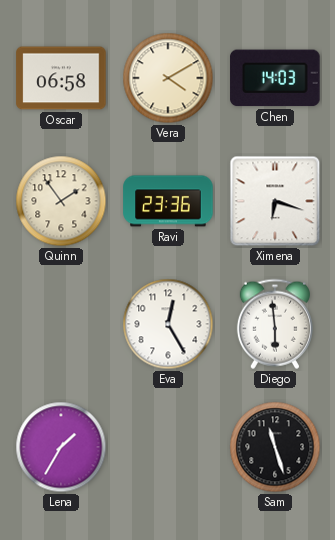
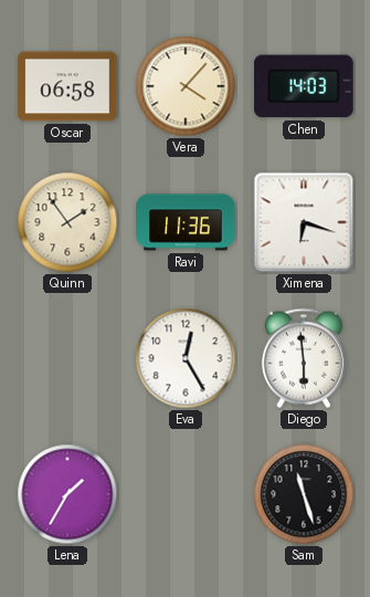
Vera: 4:10 -> 4:07 (186, 86)
Ravi: 23:36 -> 11:36 (186, 222)
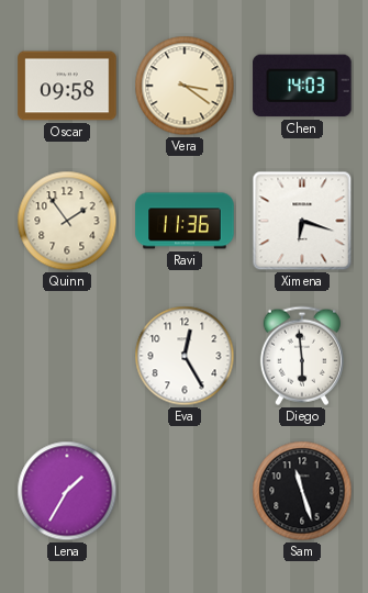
Oscar: 06:58 -> 09:58 (67, 86)
Vera: 4:07 -> 3:21 (185, 86)
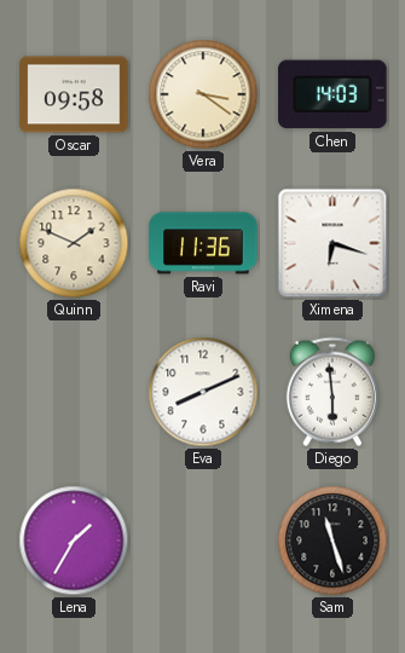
Quinn: 1:54 -> 1:49 (74, 243)
Eva: 12:25 -> 8:11 (203, 392)
